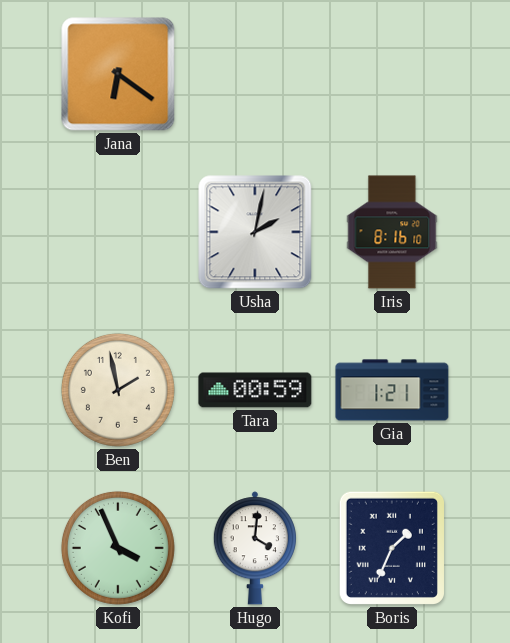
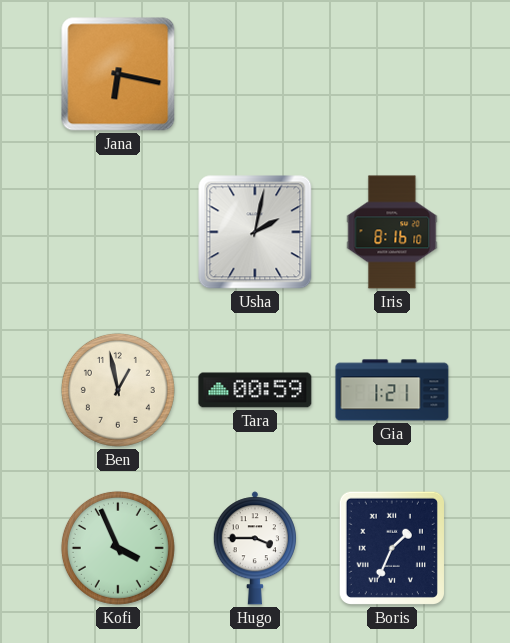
Jana: 6:21 -> 6:17 (118, 74)
Ben: 1:58 -> 12:58 (118, 390)
Hugo: 4:01 -> 3:45 (255, 548)
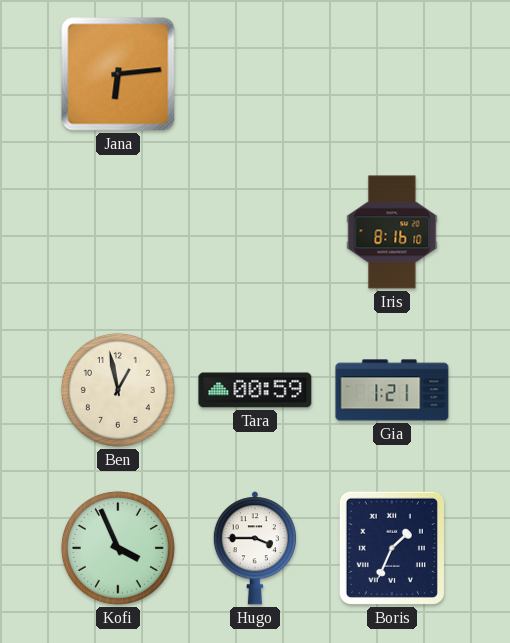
Jana: 6:17 -> 6:14 (118, 74)
Usha: 2:02 -> none (255, 232)
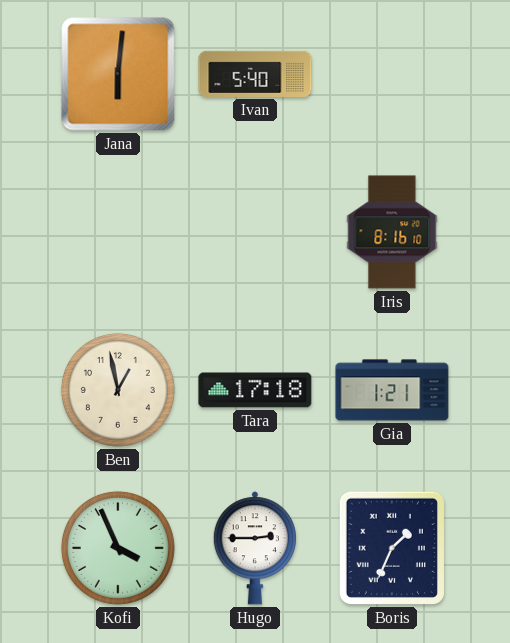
Jana: 6:14 -> 6:01 (118, 74)
Ivan: none -> 5:40 (255, 74)
Tara: 00:59 -> 17:18 (255, 390)
Hugo: 3:45 -> 2:45 (255, 548)
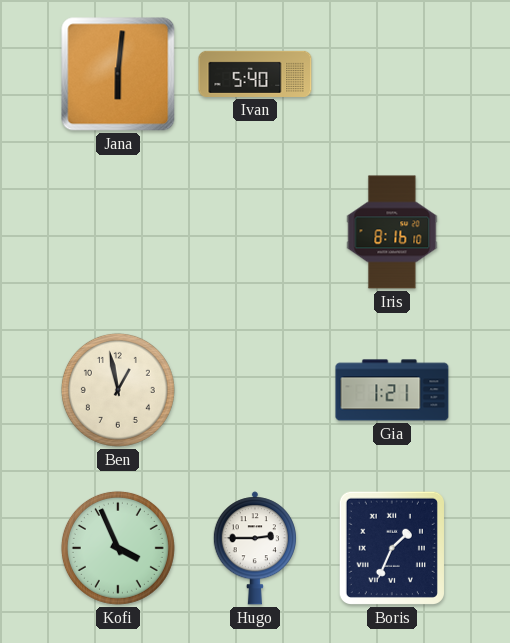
Tara: 17:18 -> none (255, 390)
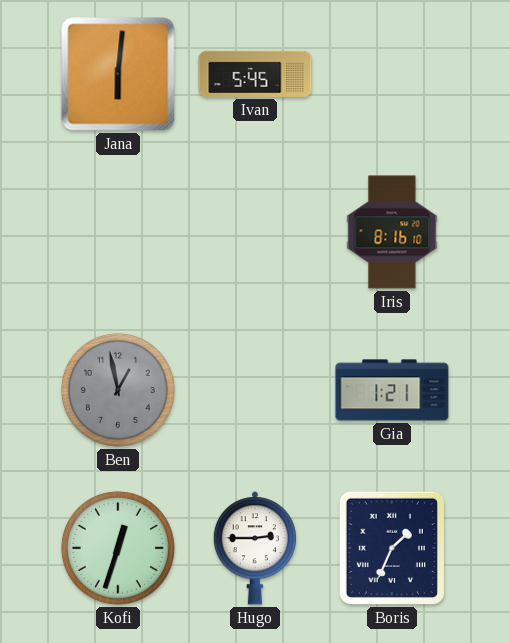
Ivan: 5:40 -> 5:45 (255, 74)
Ben dial: cream -> grey (118, 390)
Kofi: 3:56 -> 12:33 (118, 548)
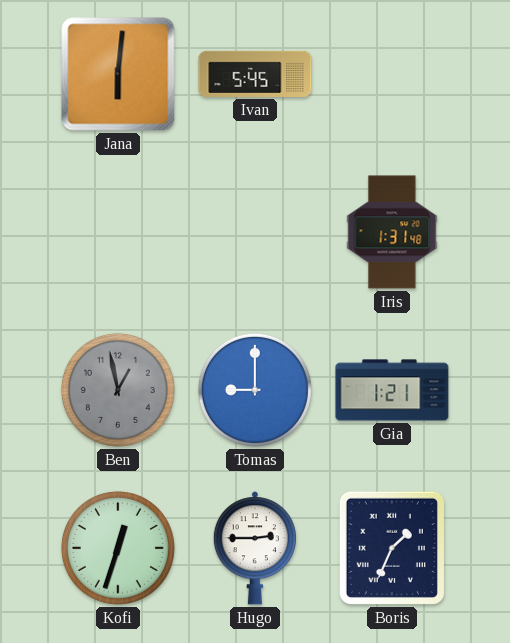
Iris: 8:16 -> 1:31 (392, 232)
Tomas: none -> 9:00 (255, 390)
